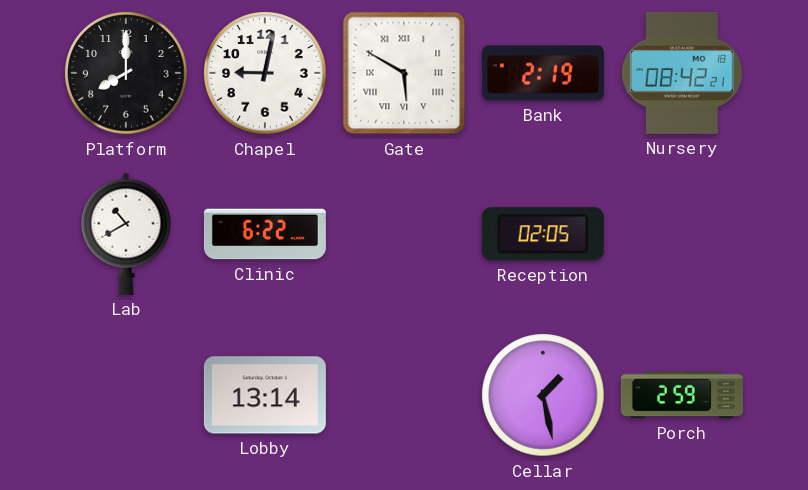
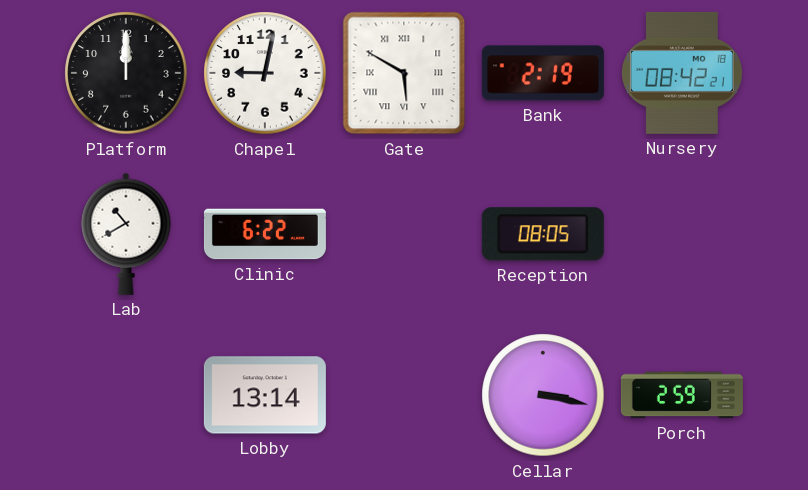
Platform: 8:00 -> 12:00 (126, 73)
Reception: 02:05 -> 08:05 (543, 234)
Cellar: 1:28 -> 3:17 (543, 395)
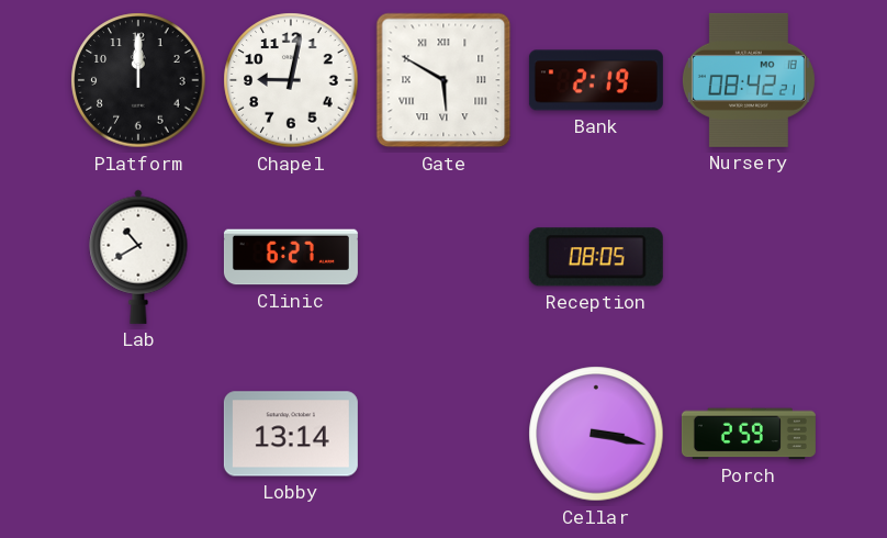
Clinic: 6:22 -> 6:27 (291, 257)
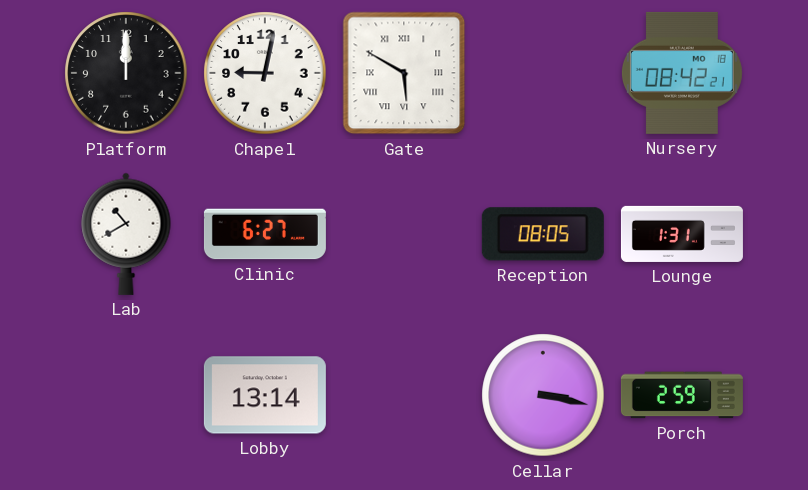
Bank: 2:19 -> none (596, 80)
Lounge: none -> 1:31 (682, 234)
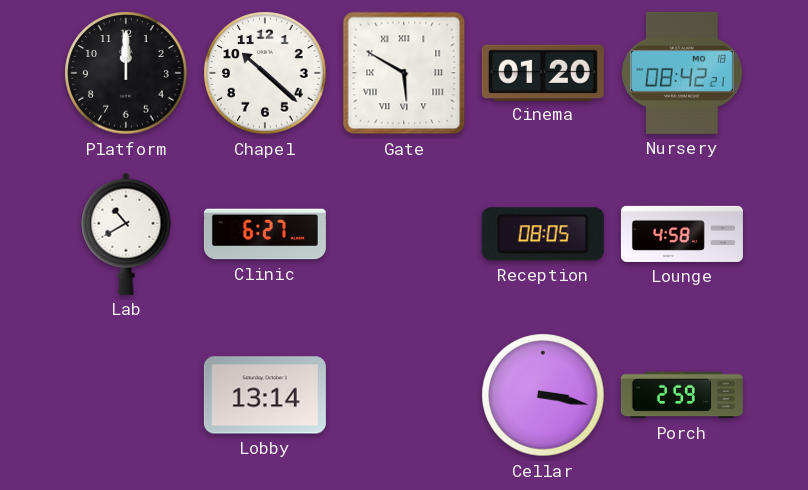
Chapel: 9:02 -> 10:22 (265, 73)
Cinema: none -> 01:20 (543, 72)
Lounge: 1:31 -> 4:58 (682, 234)
